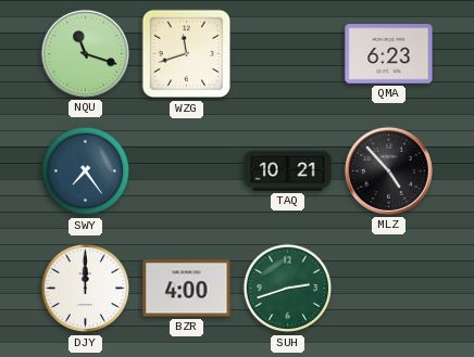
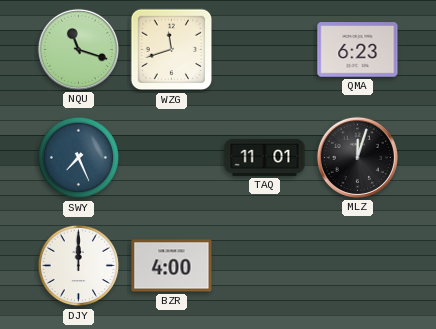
SWY: 7:24 -> 7:26 (79, 158)
TAQ: 10:21 -> 11:01 (265, 157)
MLZ: 4:53 -> 12:03 (357, 157)
SUH: 2:42 -> none (288, 289)
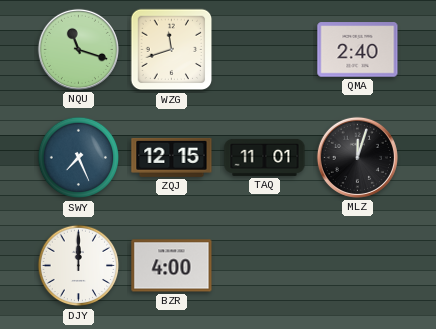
QMA: 6:23 -> 2:40 (358, 50)
ZQJ: none -> 12:15 (172, 157)
